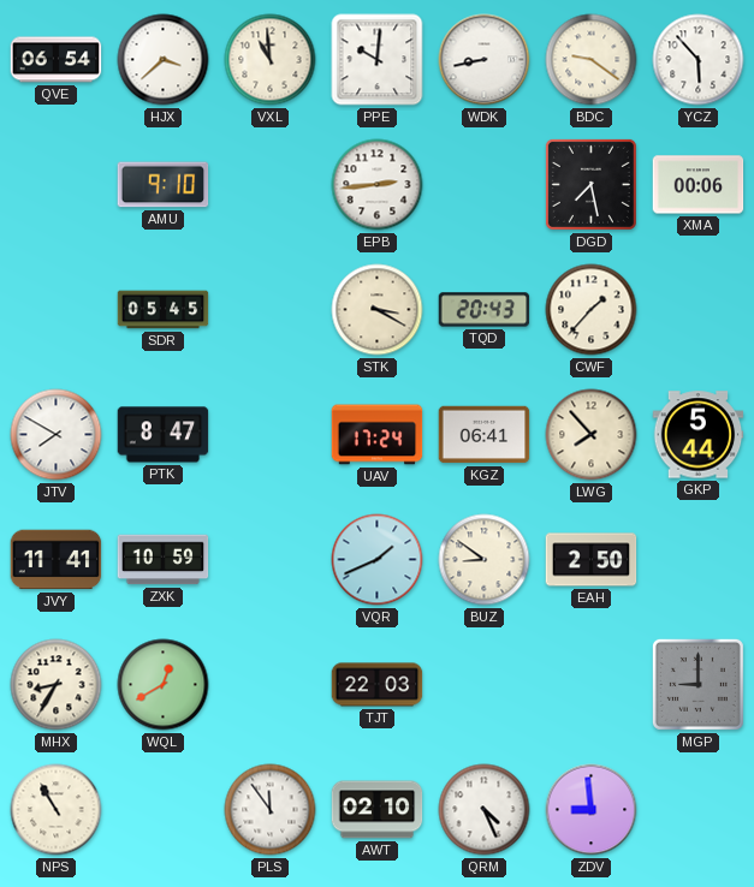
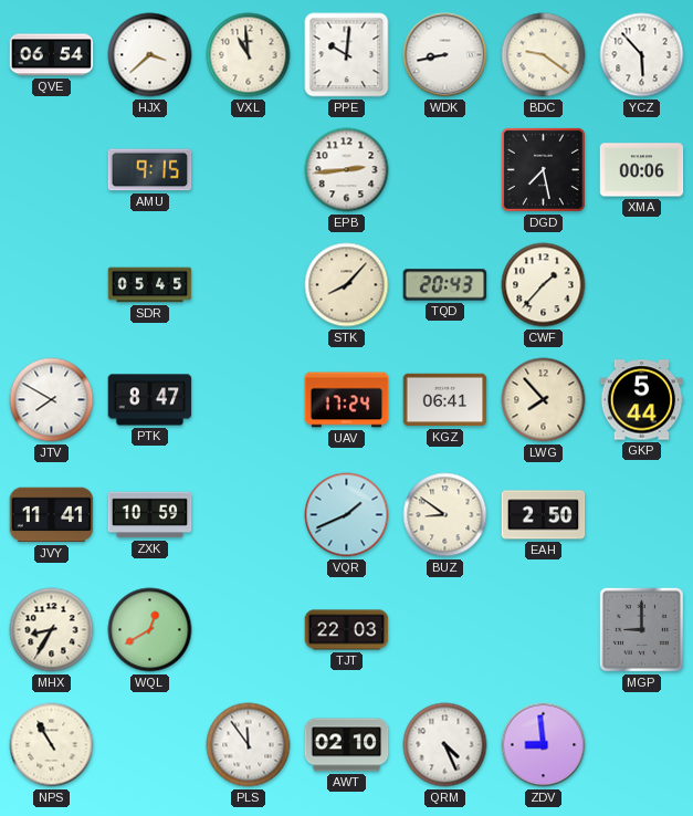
AMU: 9:10 -> 9:15 (150, 170)
STK: 3:20 -> 8:07 (347, 285)
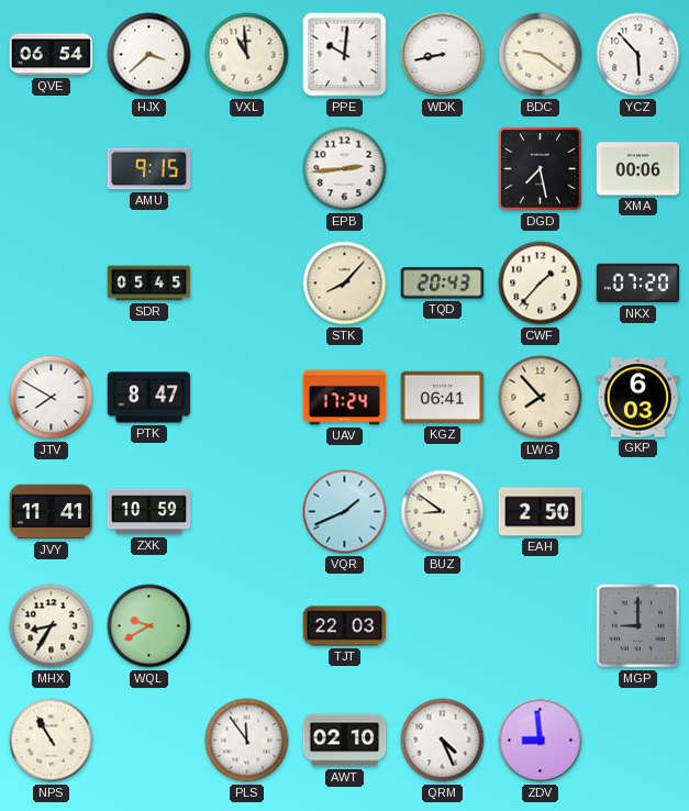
NKX: none -> 07:20 (638, 284)
GKP: 5:44 -> 6:03 (638, 398)
WQL: 12:40 -> 9:40 (149, 626)
